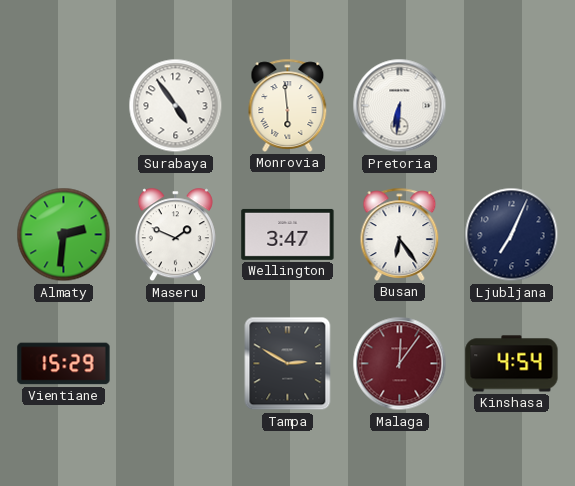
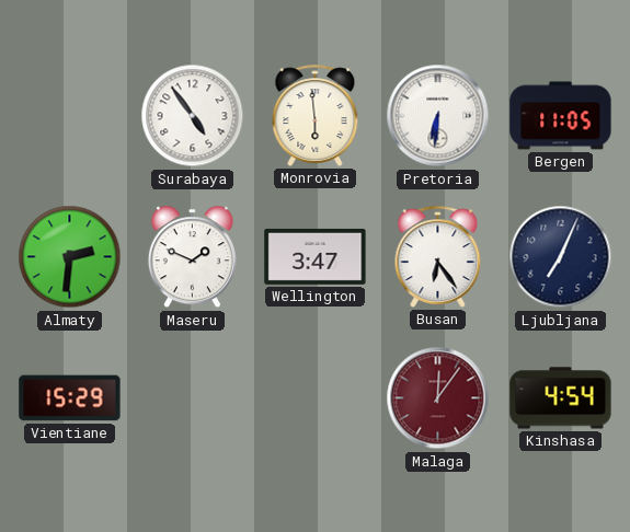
Bergen: none -> 11:05 (561, 116)
Tampa: 2:50 -> none (288, 364)
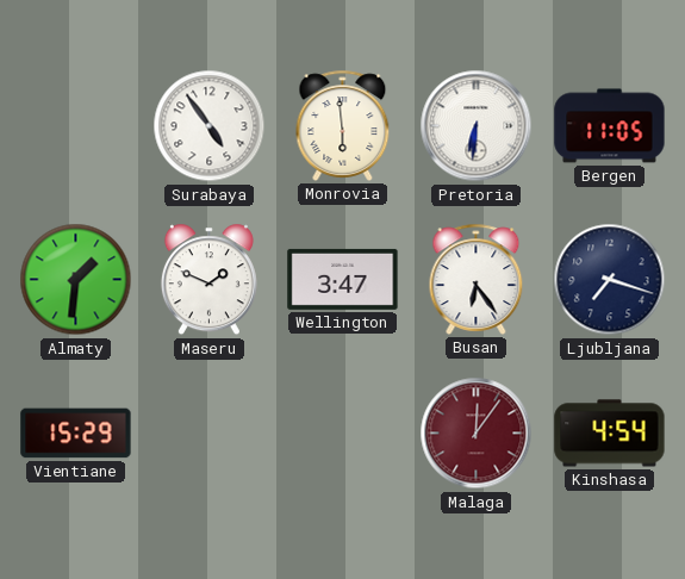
Almaty: 2:31 -> 1:31 (76, 280)
Ljubljana: 7:04 -> 7:18 (610, 280)
